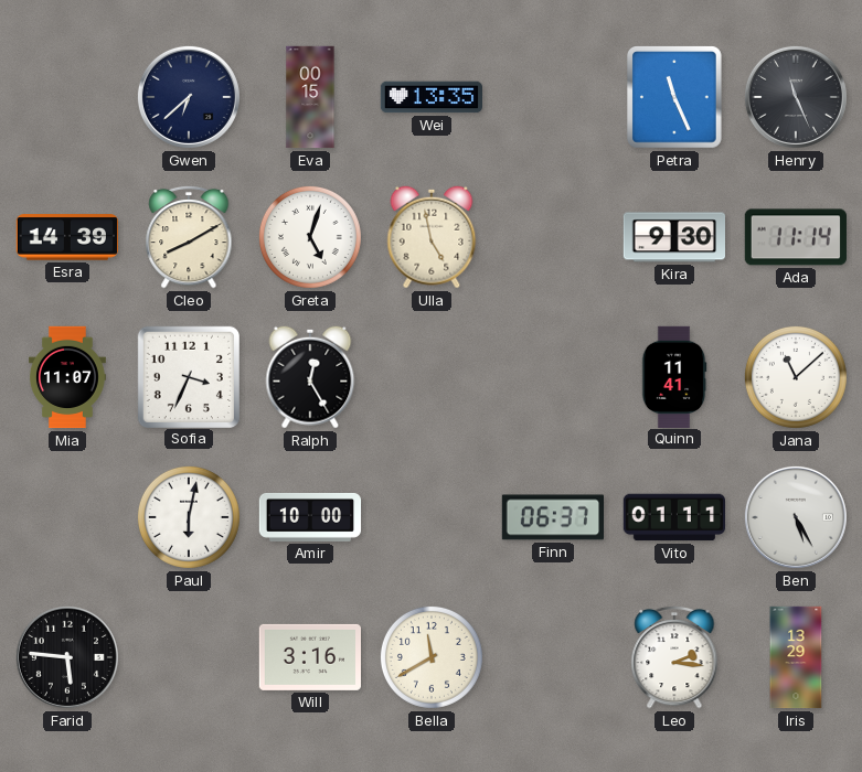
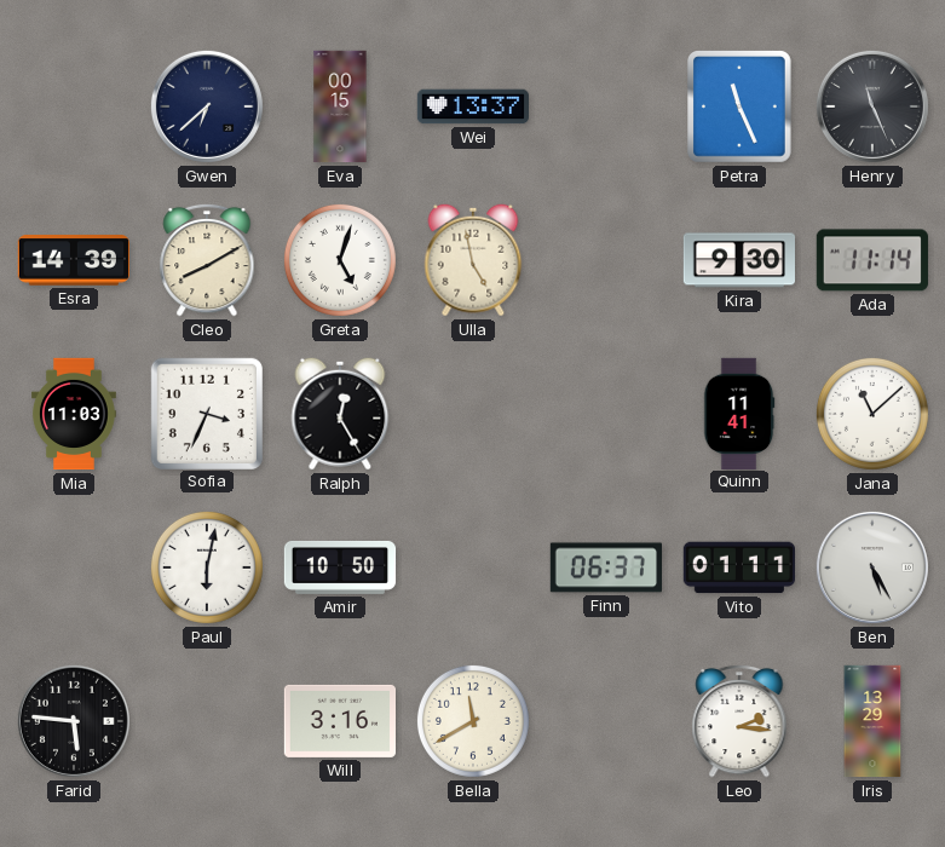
Wei: 13:35 -> 13:37 (472, 106)
Mia: 11:07 -> 11:03 (75, 414)
Amir: 10:00 -> 10:50 (340, 567)
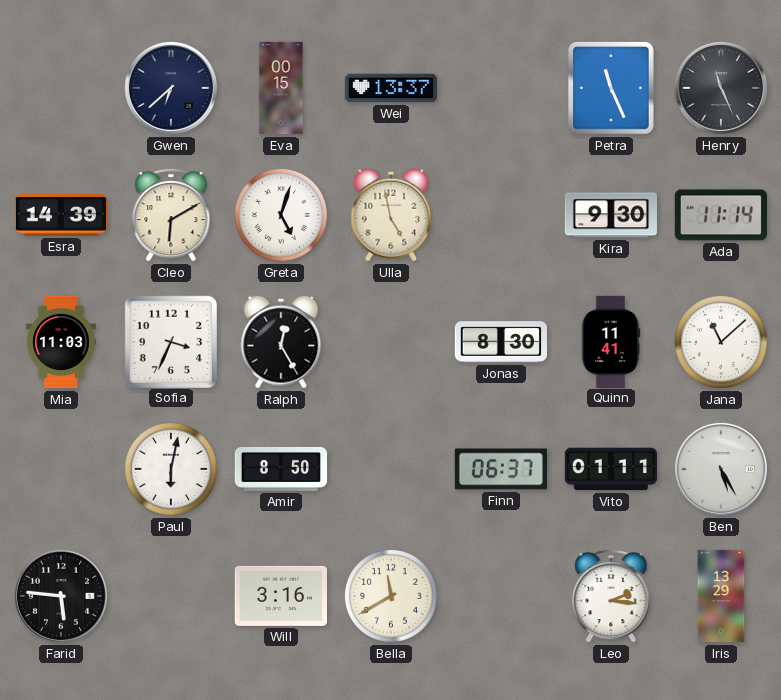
Cleo: 8:10 -> 6:10 (171, 215)
Jonas: none -> 8:30 (500, 342)
Amir: 10:50 -> 8:50 (281, 469)
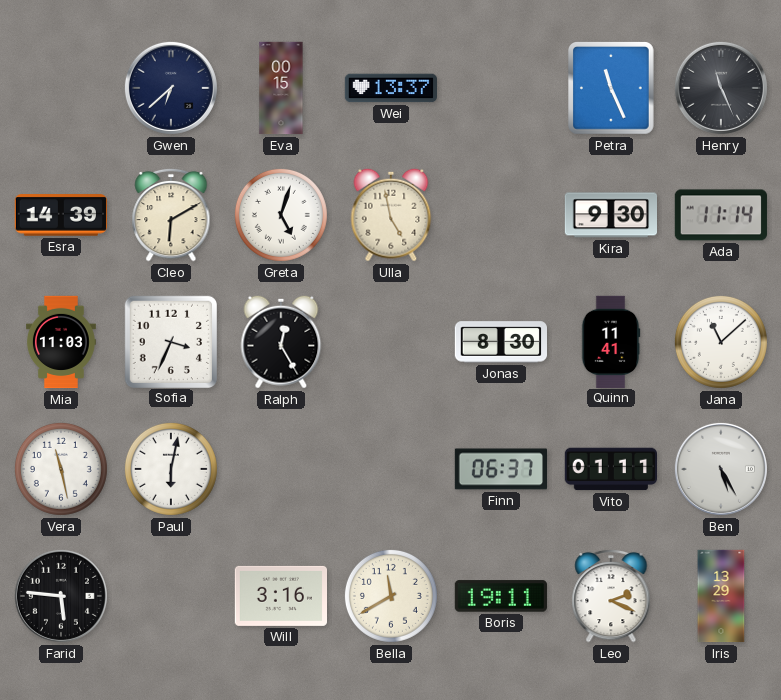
Vera: none -> 11:28 (61, 469)
Amir: 8:50 -> none (281, 469)
Boris: none -> 19:11 (501, 596)
Leo: 2:16 -> 2:19 (611, 596)
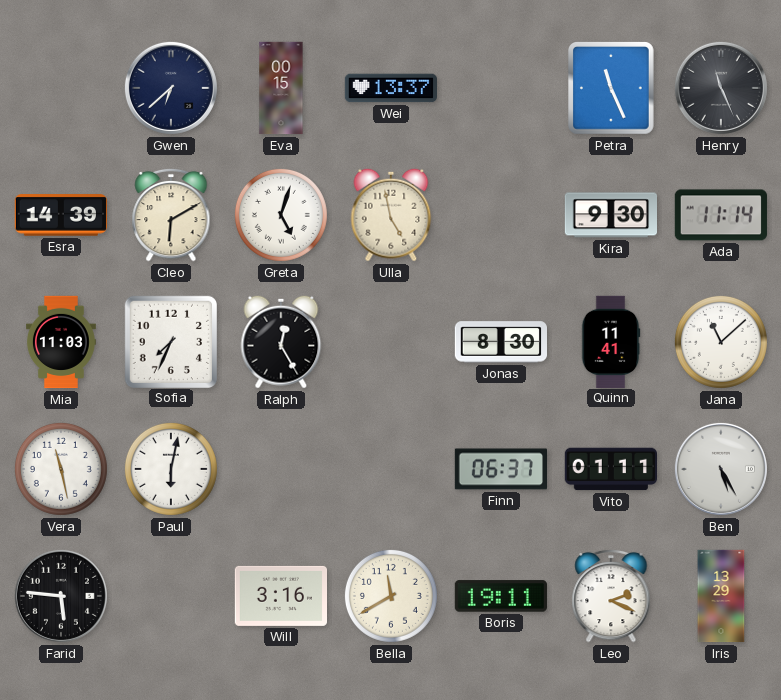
Sofia: 3:34 -> 7:34 (170, 341)
